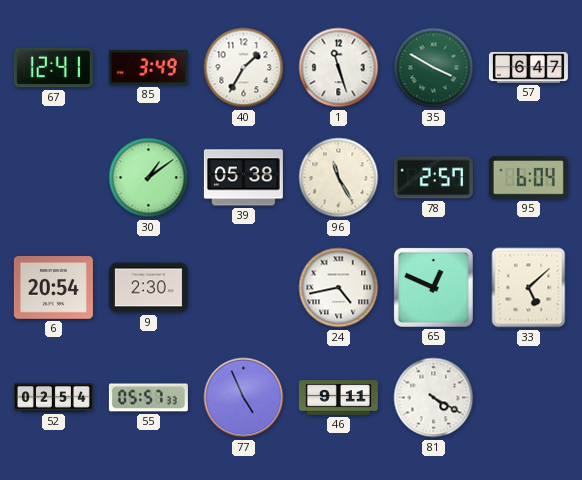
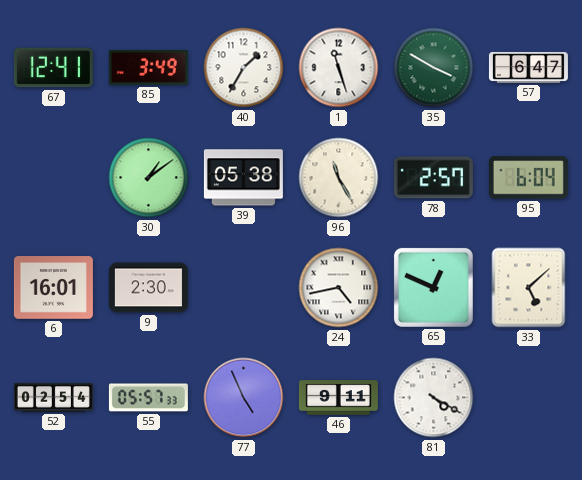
6: 20:54 -> 16:01 (53, 288)
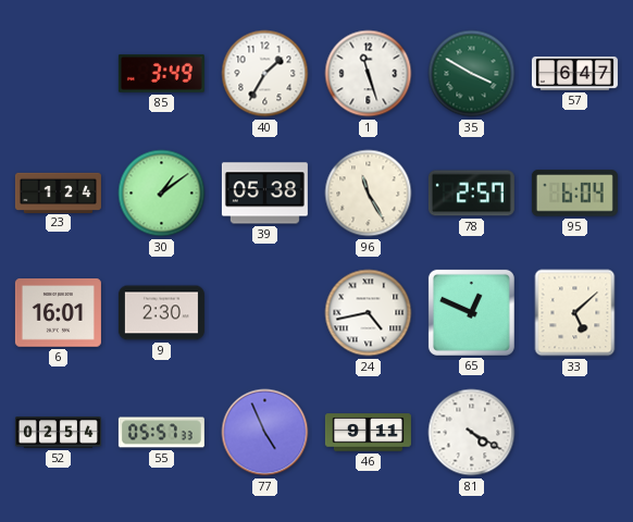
67: 12:41 -> none (53, 68)
23: none -> 1:24 (58, 192)
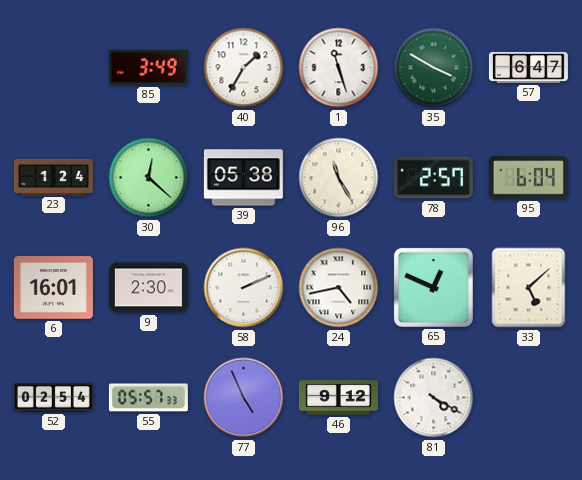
30: 1:09 -> 12:22 (149, 178)
58: none -> 2:11 (244, 288)
46: 9:11 -> 9:12 (338, 398)
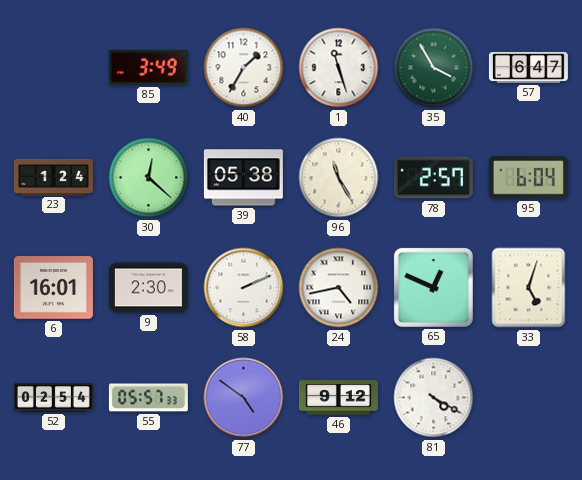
35: 3:50 -> 3:55 (434, 68)
33: 5:08 -> 5:03 (529, 288)
77: 4:56 -> 4:51 (244, 398)
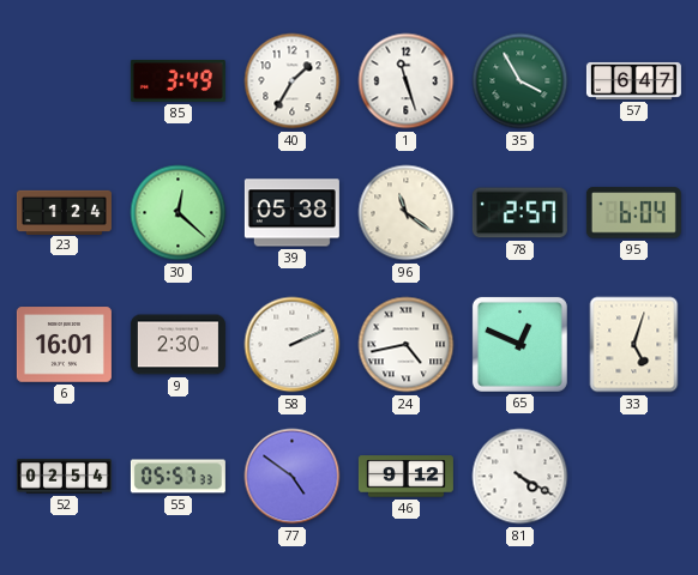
96: 11:25 -> 11:21 (407, 213)
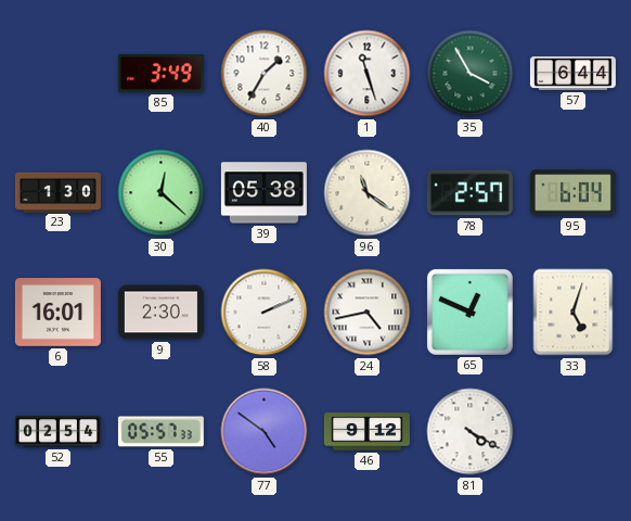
57: 6:47 -> 6:44 (572, 73)
23: 1:24 -> 1:30 (57, 192)
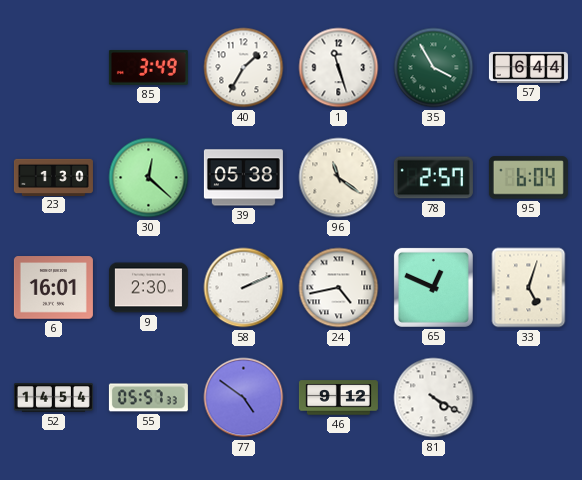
52: 02:54 -> 14:54 (53, 398)
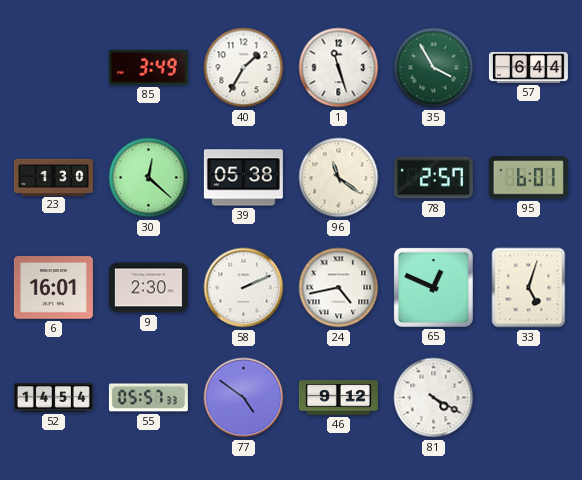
95: 6:04 -> 6:01 (528, 178)
